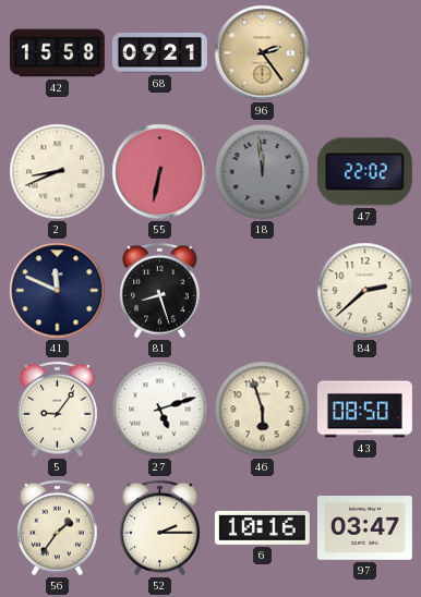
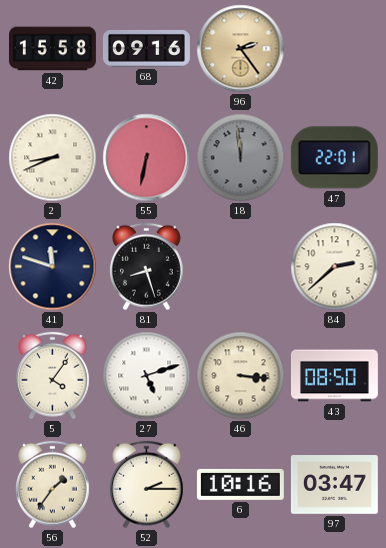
68: 09:21 -> 09:16 (146, 48)
47: 22:02 -> 22:01 (334, 158)
41: 11:49 -> 11:48 (53, 267)
5: 9:06 -> 4:06 (53, 376)
46: 5:57 -> 3:16 (241, 376)
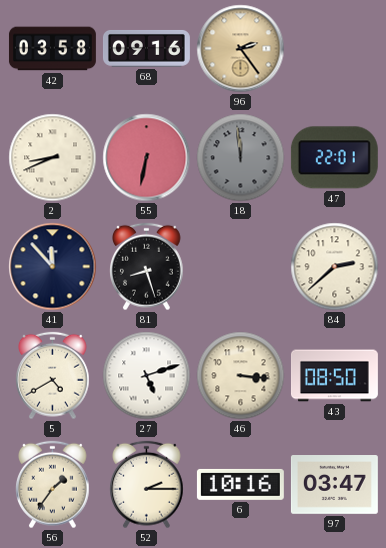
42: 15:58 -> 03:58 (52, 49)
41: 11:48 -> 11:53 (53, 267)
5: 4:06 -> 4:40 (53, 376)
